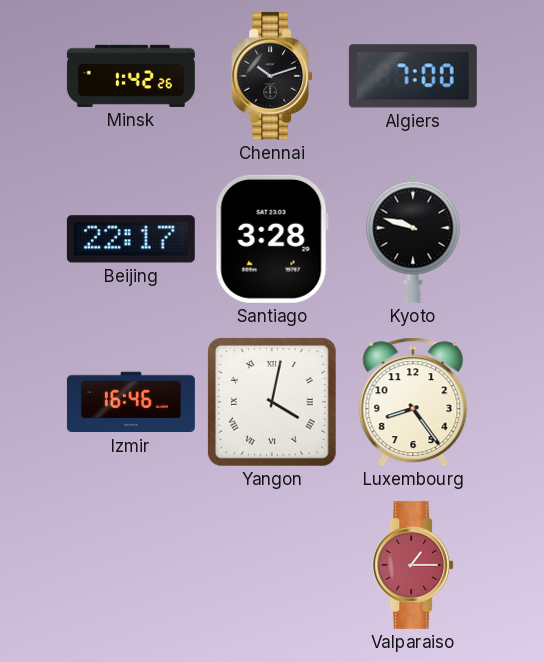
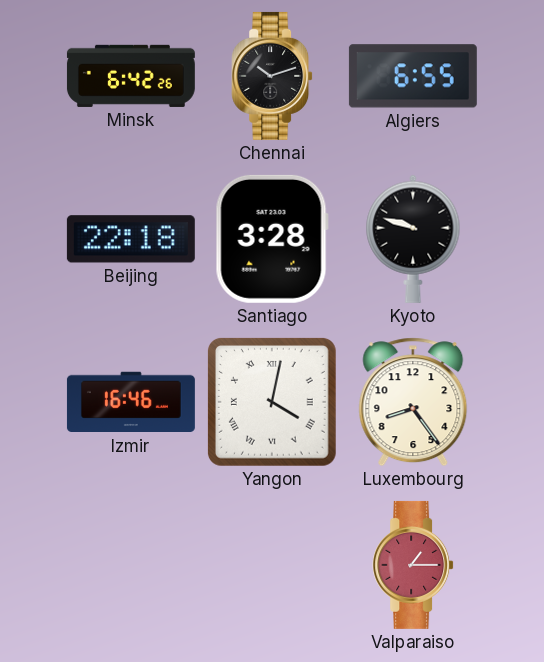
Minsk: 1:42 -> 6:42 (131, 76)
Algiers: 7:00 -> 6:55 (413, 76)
Beijing: 22:17 -> 22:18 (131, 239)
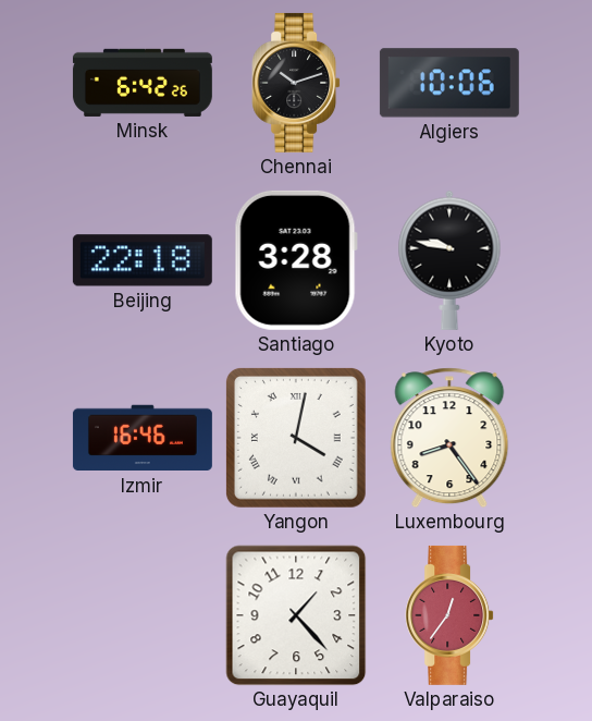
Algiers: 6:55 -> 10:06 (449, 83)
Kyoto: 9:48 -> 9:47 (449, 260)
Guayaquil: none -> 1:23 (296, 615)
Valparaiso: 1:15 -> 12:36 (449, 615)
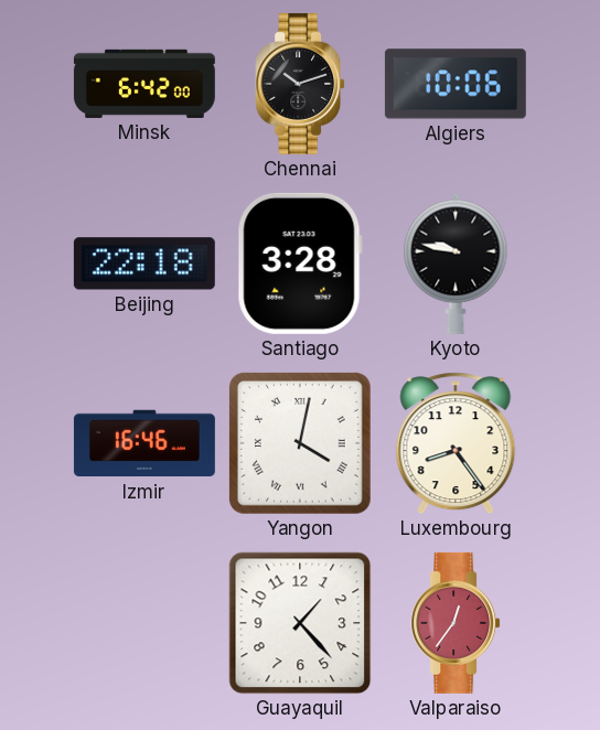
Minsk: 6:42:26 -> 6:42:00 (144, 84)
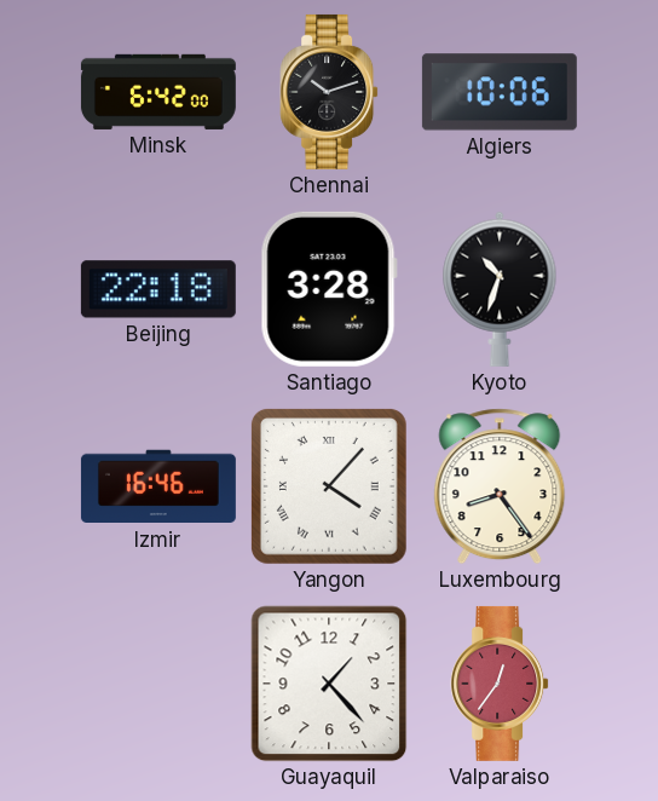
Kyoto: 9:47 -> 10:33 (500, 289)
Yangon: 4:02 -> 4:07 (329, 486)
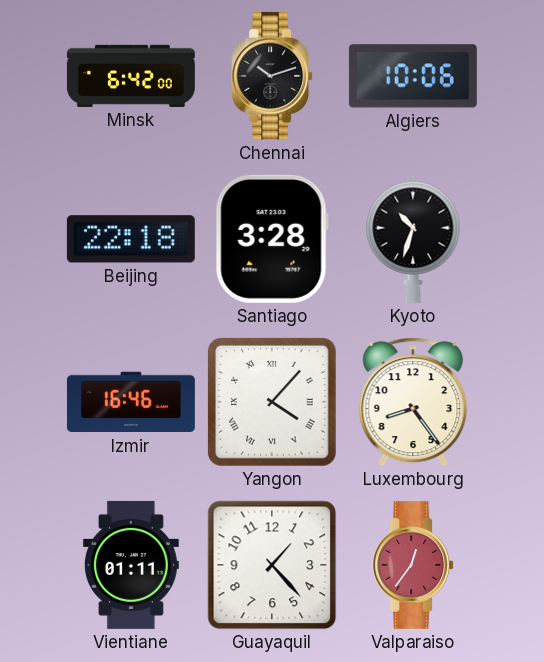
Vientiane: none -> 01:11 (131, 565)
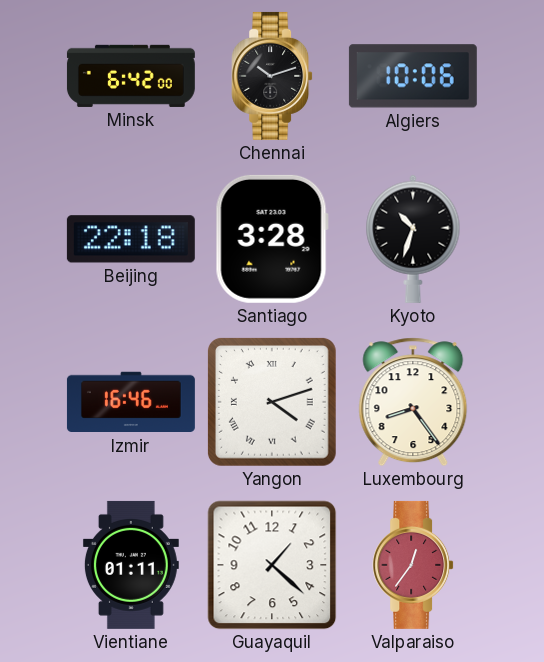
Yangon: 4:07 -> 4:12 (272, 402)
Guayaquil: 1:23 -> 1:22 (272, 565)
